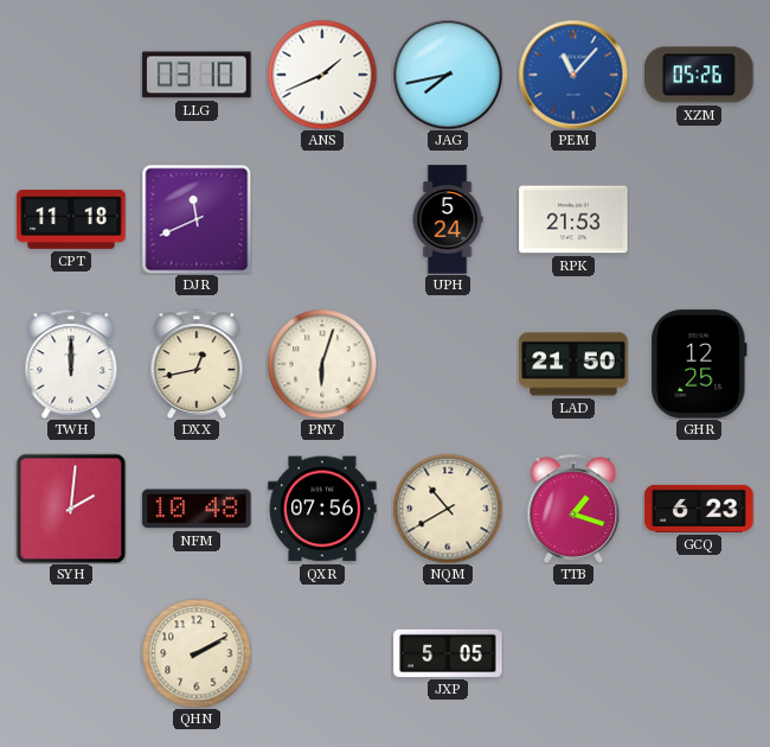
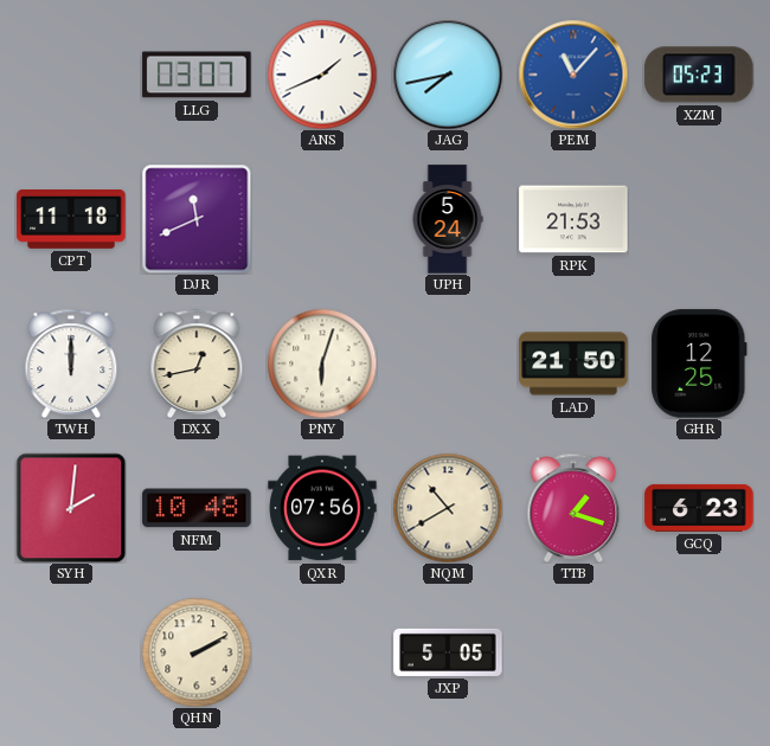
LLG: 03:10 -> 03:07 (197, 75)
XZM: 05:26 -> 05:23 (699, 75)
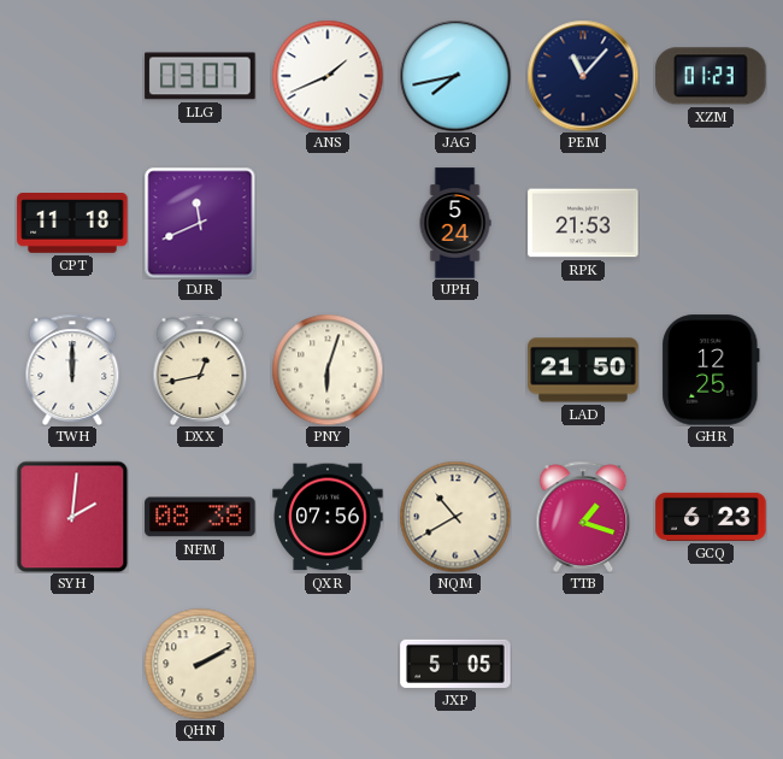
PEM dial: blue -> navy (583, 76)
XZM: 05:23 -> 01:23 (711, 76)
NFM: 10:48 -> 08:38 (200, 517)
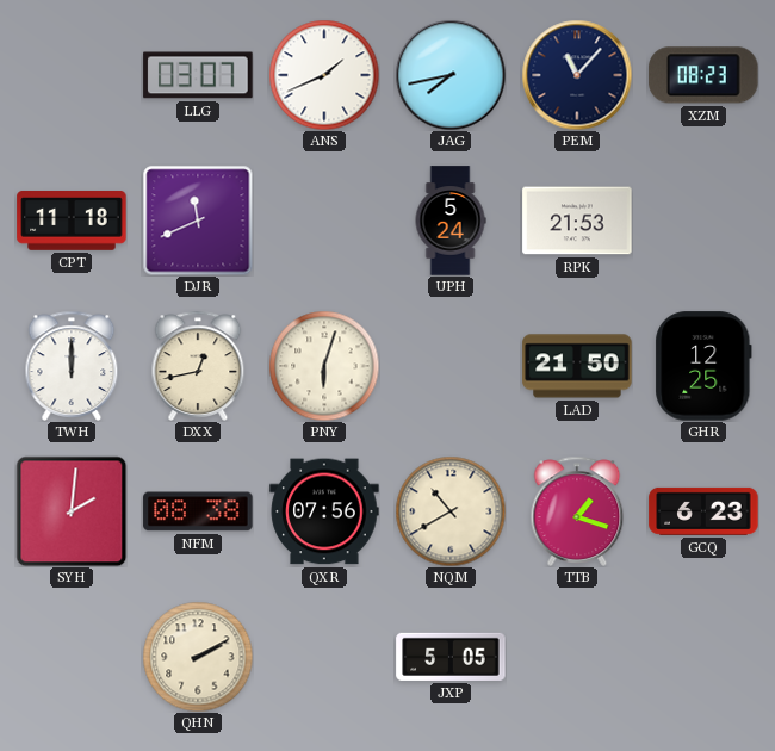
XZM: 01:23 -> 08:23 (703, 75)
